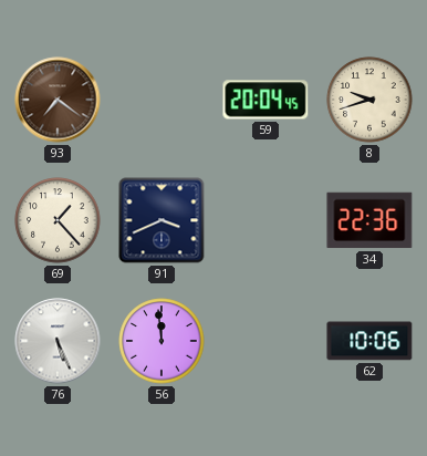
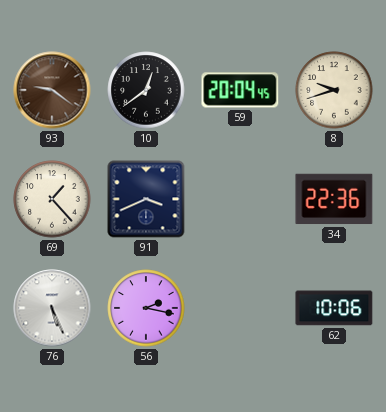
93: 7:21 -> 9:21 (52, 90)
10: none -> 12:39 (146, 90)
56: 11:59 -> 2:17 (146, 308)
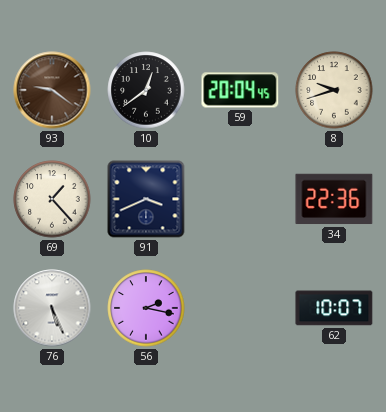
62: 10:06 -> 10:07 (334, 308)
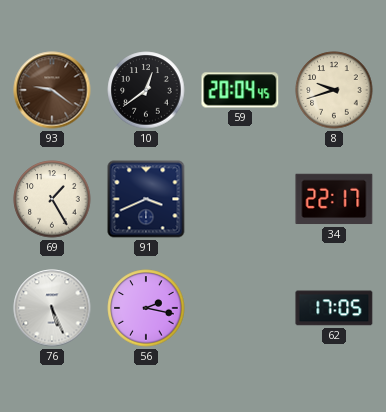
69: 1:23 -> 1:25 (52, 199)
34: 22:36 -> 22:17 (334, 199)
62: 10:07 -> 17:05 (334, 308)
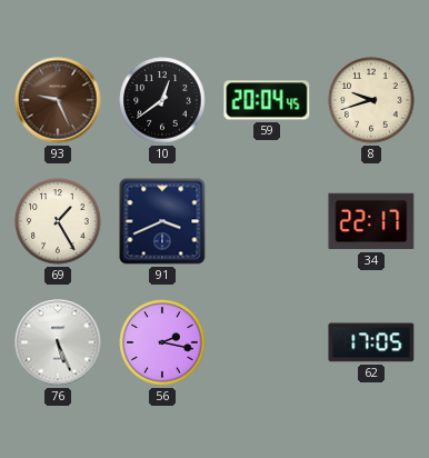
93: 9:21 -> 9:26 (58, 100)
